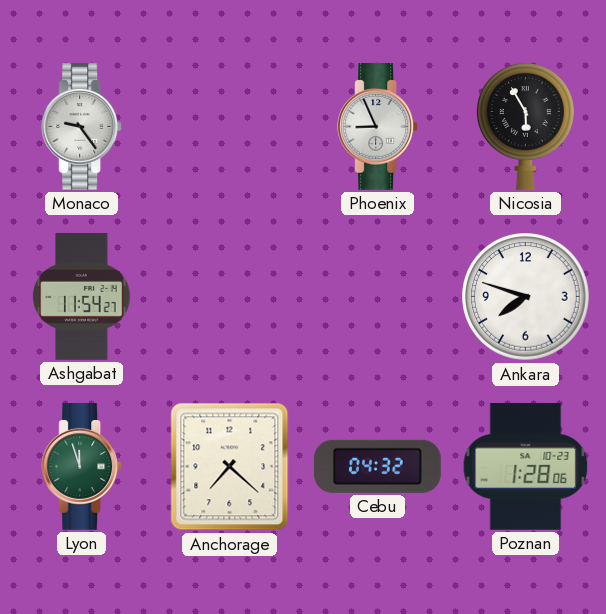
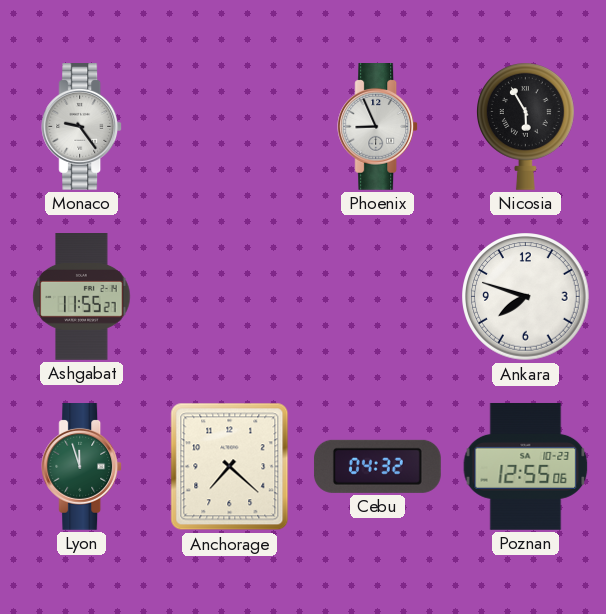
Ashgabat: 11:54 -> 11:55 (82, 297)
Poznan: 1:28 -> 12:55 (526, 466)
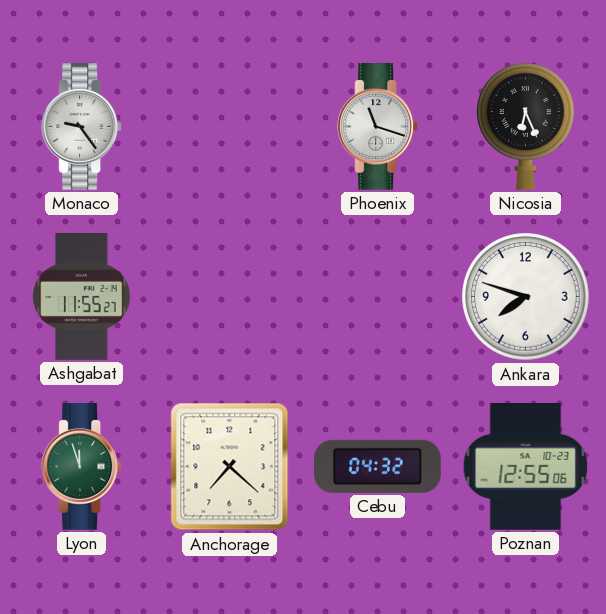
Phoenix: 8:56 -> 11:18 (378, 127)
Nicosia: 5:55 -> 6:26 (526, 126)
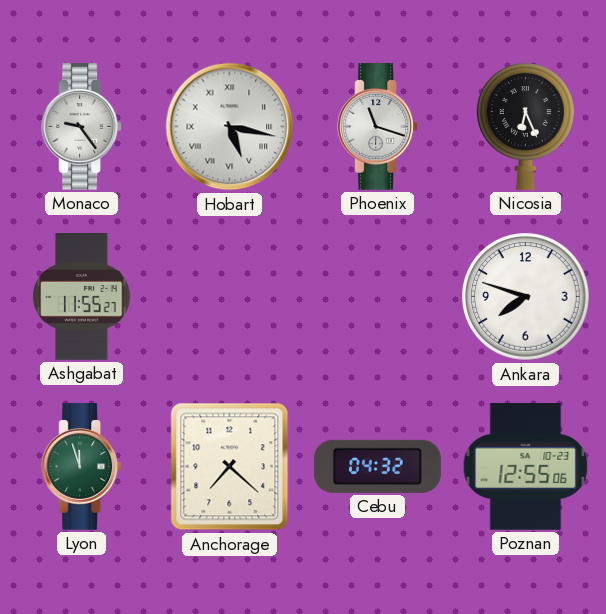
Hobart: none -> 5:17 (230, 127)
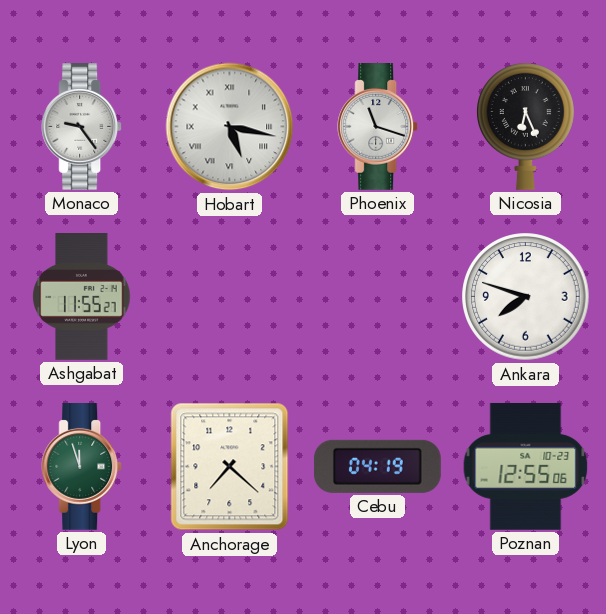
Cebu: 04:32 -> 04:19 (377, 466)
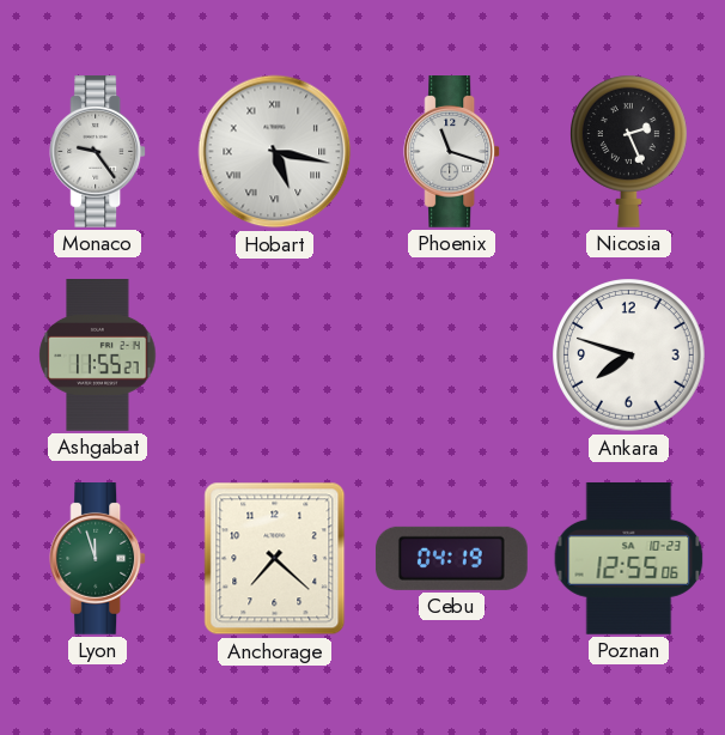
Nicosia: 6:26 -> 2:26 (629, 151)
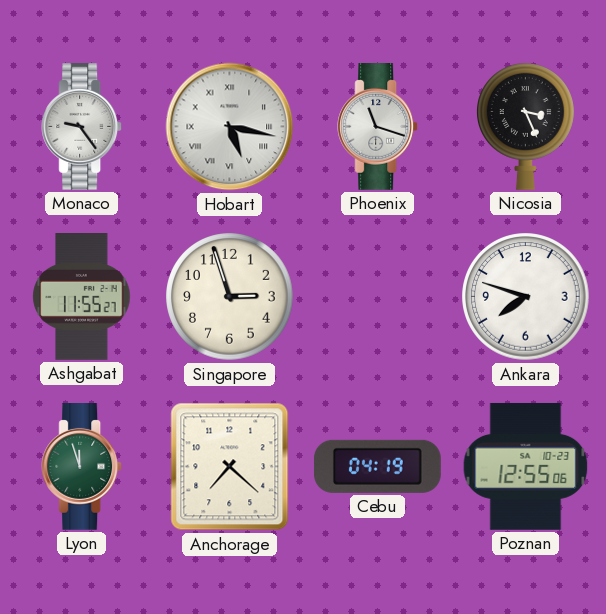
Nicosia: 2:26 -> 3:26 (526, 126)
Singapore: none -> 2:57 (230, 297)
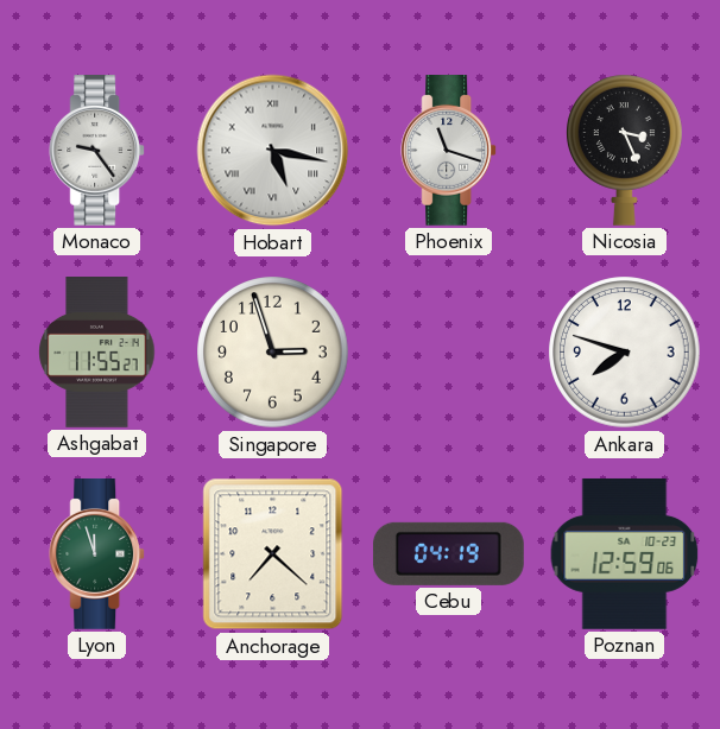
Poznan: 12:55 -> 12:59 (625, 553)
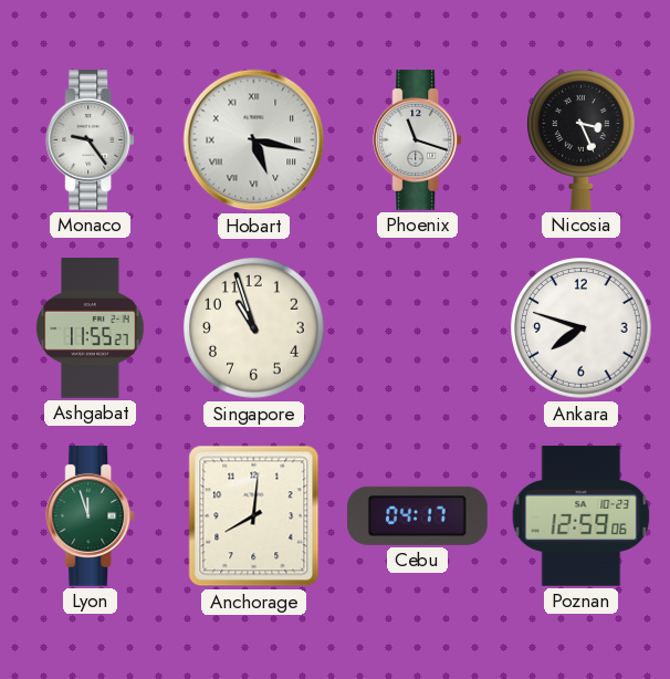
Singapore: 2:57 -> 10:57 (254, 328)
Anchorage: 7:22 -> 8:01 (254, 516)
Cebu: 04:19 -> 04:17 (417, 515)
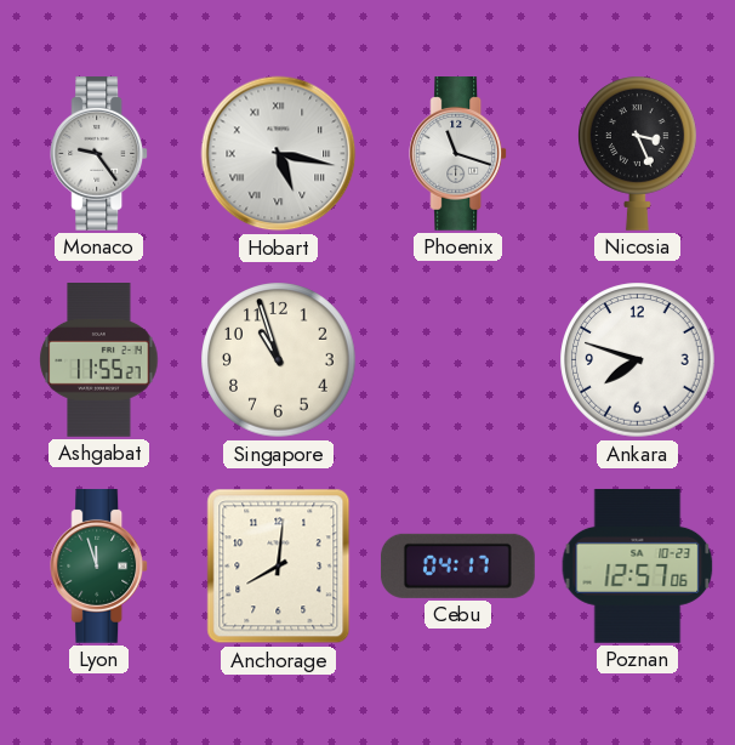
Poznan: 12:59 -> 12:57 (638, 565)
